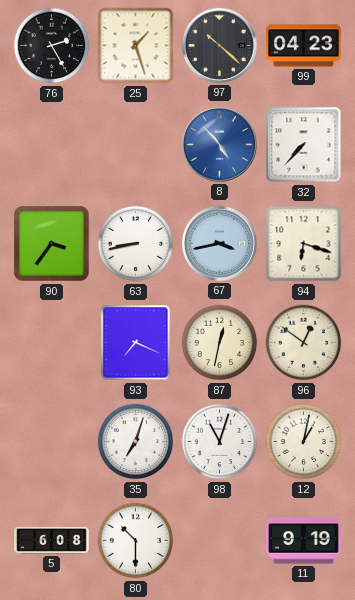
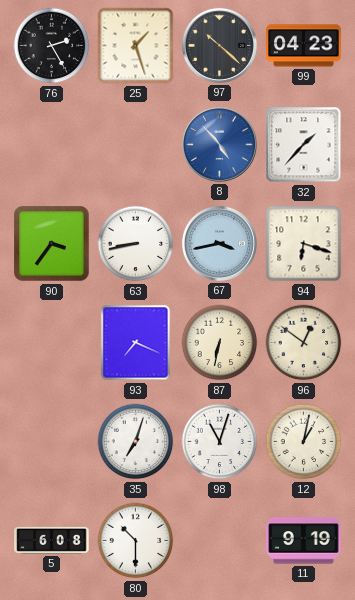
32: 7:37 -> 1:37 (304, 145)
87: 12:32 -> 6:32 (220, 343)
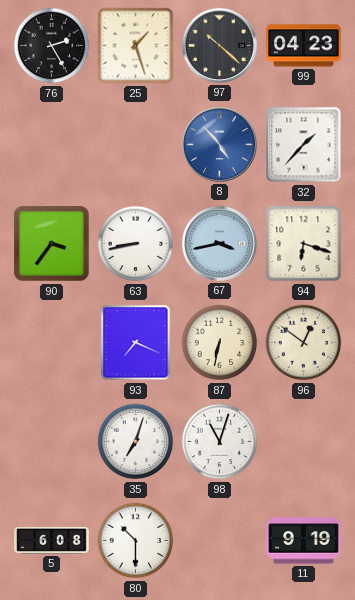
12: 1:02 -> none (304, 442)
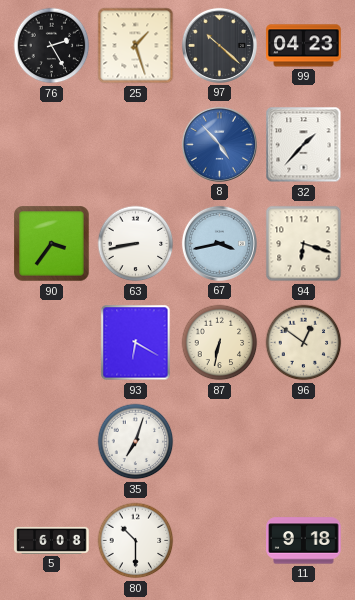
93: 7:19 -> 6:20 (136, 343)
98: 11:03 -> none (220, 442)
11: 9:19 -> 9:18 (304, 541)
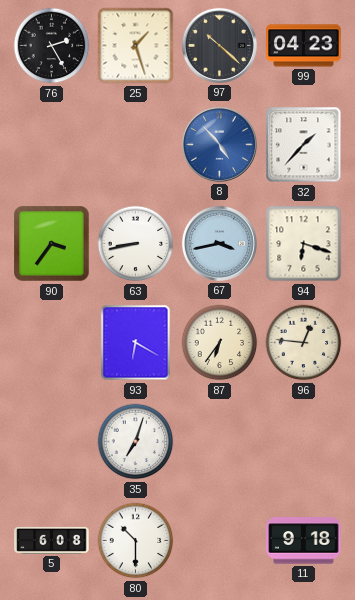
87: 6:32 -> 6:36 (220, 343)
96: 12:51 -> 12:46 (304, 343)
